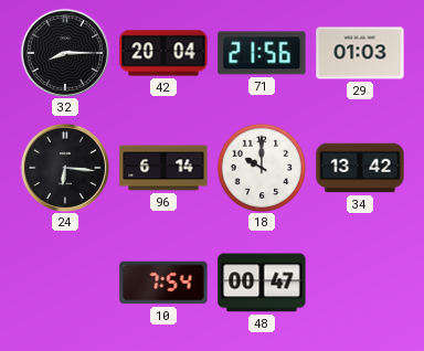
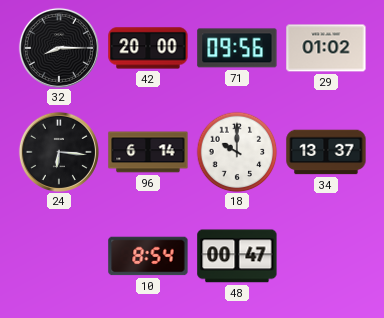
42: 20:04 -> 20:00 (148, 48)
71: 21:56 -> 09:56 (237, 48)
29: 01:03 -> 01:02 (326, 48)
34: 13:42 -> 13:37 (326, 152)
10: 7:54 -> 8:54 (148, 256)
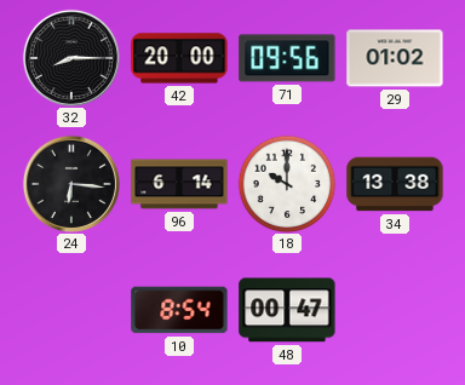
34: 13:37 -> 13:38 (395, 184)
